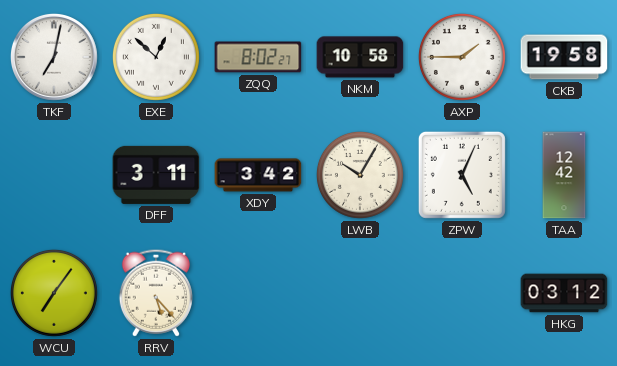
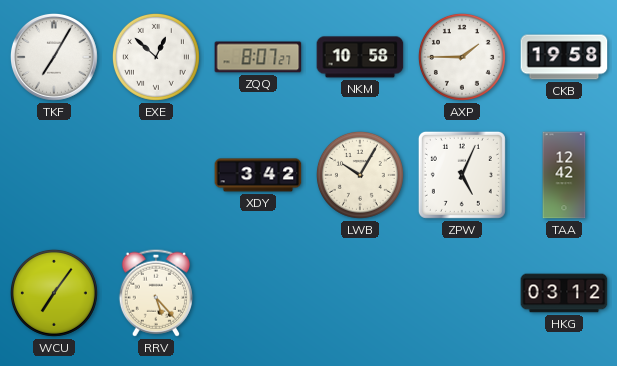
TKF: 7:02 -> 7:05 (54, 57)
ZQQ: 8:02 -> 8:07 (258, 57)
DFF: 3:11 -> none (156, 175)
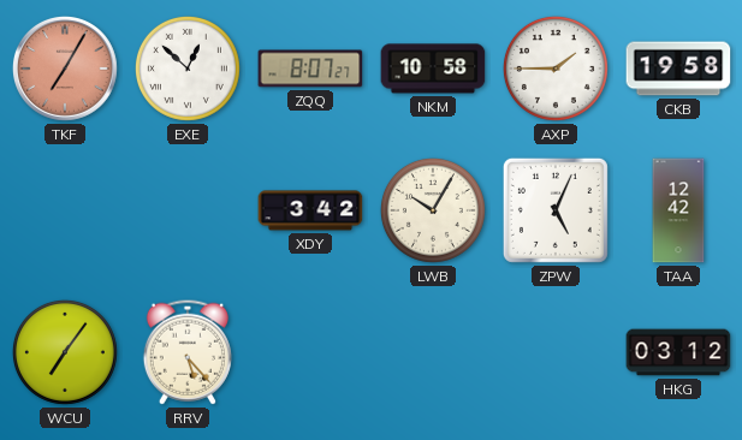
TKF dial: white -> salmon (65, 69)
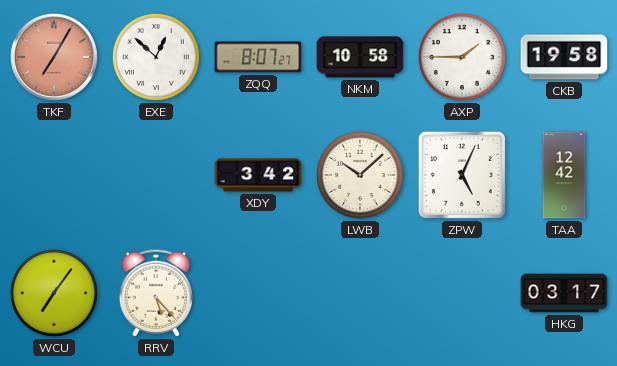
LWB: 10:05 -> 10:08 (360, 175)
HKG: 03:12 -> 03:17 (564, 293)
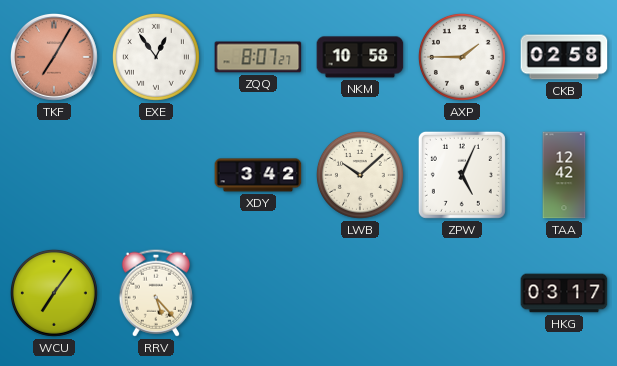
EXE: 12:52 -> 12:54 (156, 57)
CKB: 19:58 -> 02:58 (564, 57)
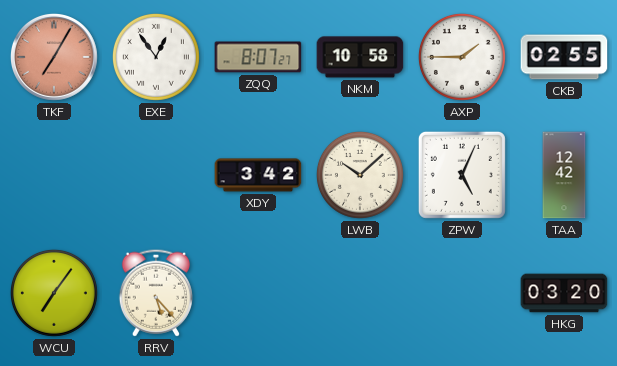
CKB: 02:58 -> 02:55 (564, 57)
HKG: 03:17 -> 03:20 (564, 293)
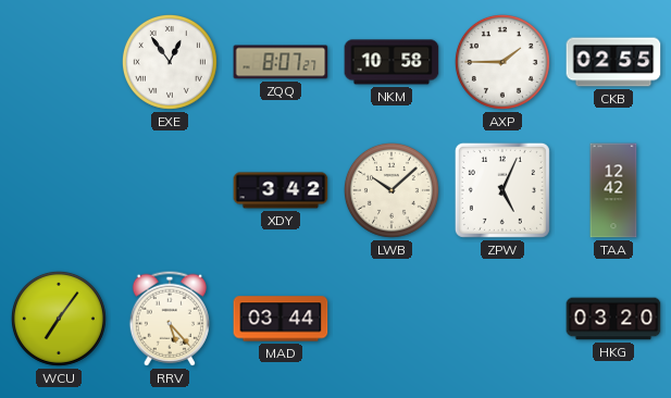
TKF: 7:05 -> none (54, 57)
MAD: none -> 03:44 (281, 319)
